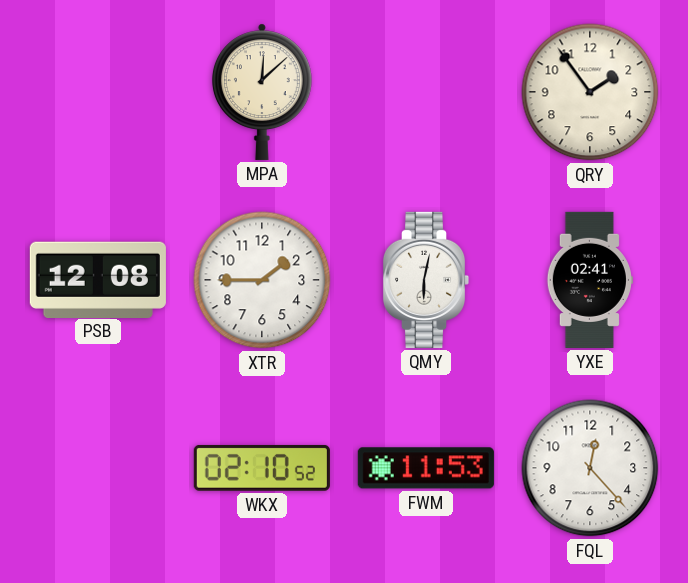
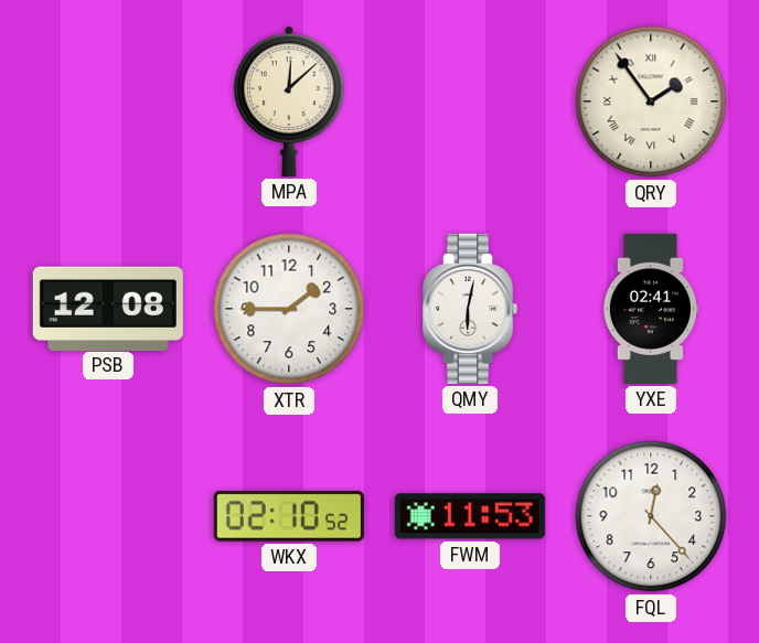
QRY numerals: Arabic -> Roman (651, 101)
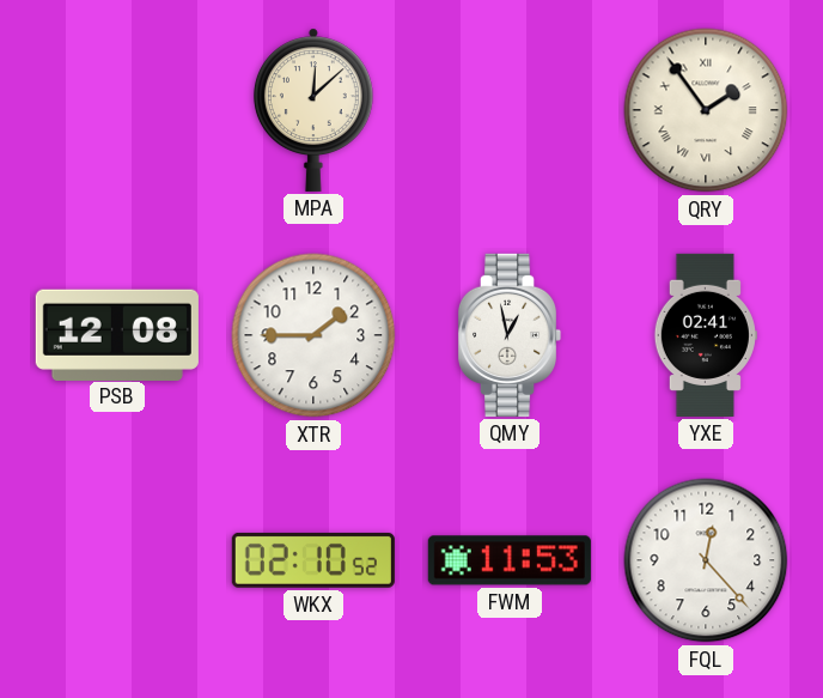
QMY: 6:02 -> 12:58 (510, 335)
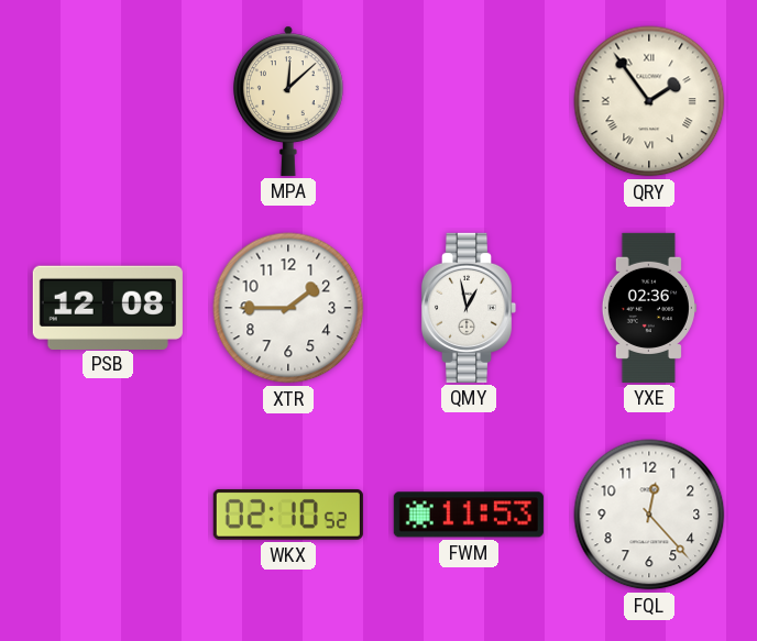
YXE: 02:41 -> 02:36 (649, 308)
